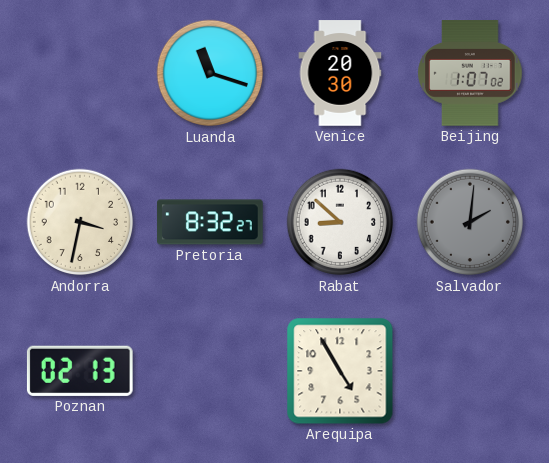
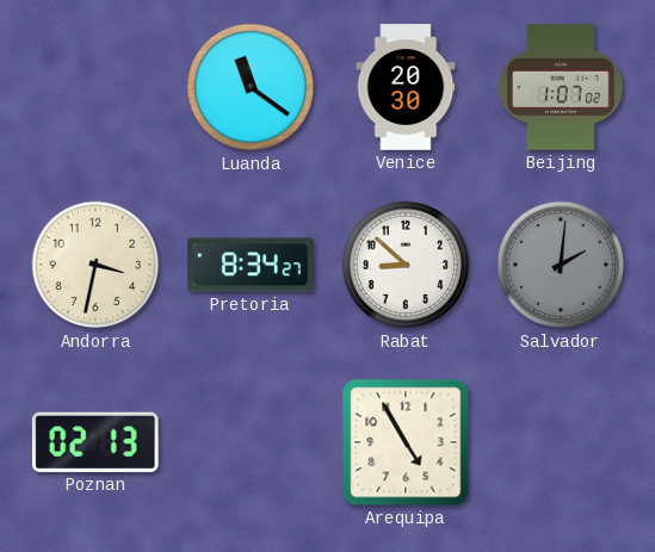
Luanda: 11:18 -> 11:21 (251, 87)
Pretoria: 8:32 -> 8:34 (251, 265)
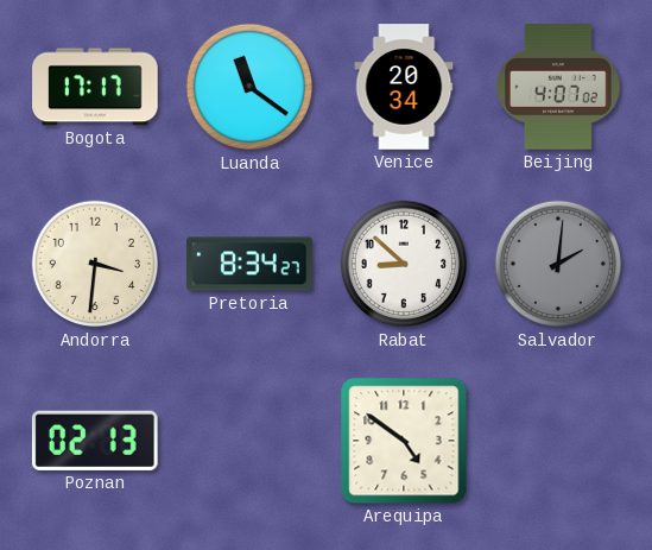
Bogota: none -> 17:17 (95, 87)
Venice: 20:30 -> 20:34 (404, 87)
Beijing: 1:07 -> 4:07 (558, 87)
Andorra: 3:32 -> 3:31 (95, 264)
Arequipa: 4:55 -> 4:51 (404, 441)
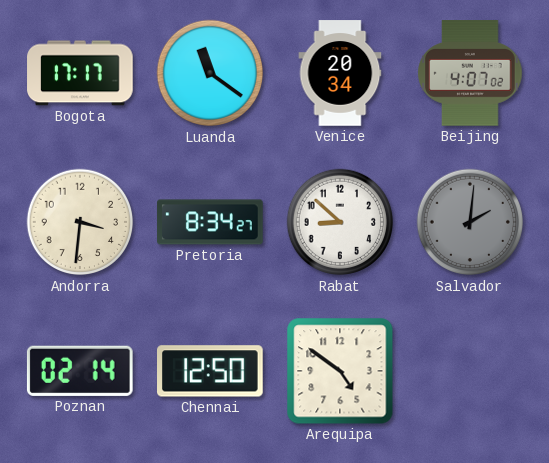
Poznan: 02:13 -> 02:14 (80, 371)
Chennai: none -> 12:50 (210, 371)
